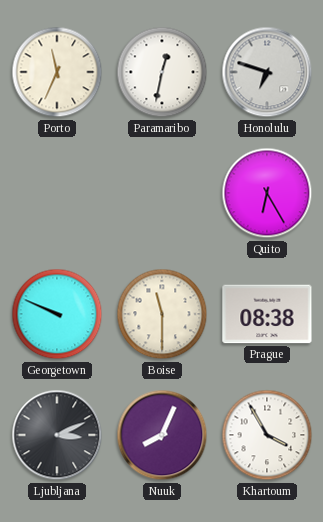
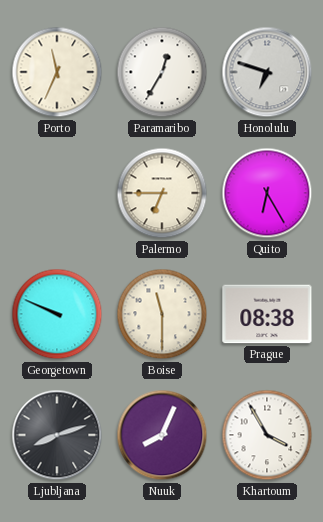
Paramaribo: 12:32 -> 12:35 (162, 72)
Palermo: none -> 6:45 (162, 193)
Ljubljana: 3:11 -> 8:12 (57, 435)
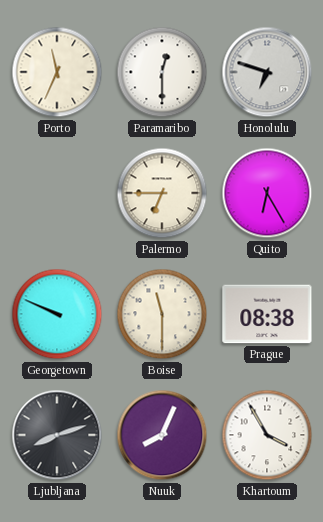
Paramaribo: 12:35 -> 12:30 (162, 72)
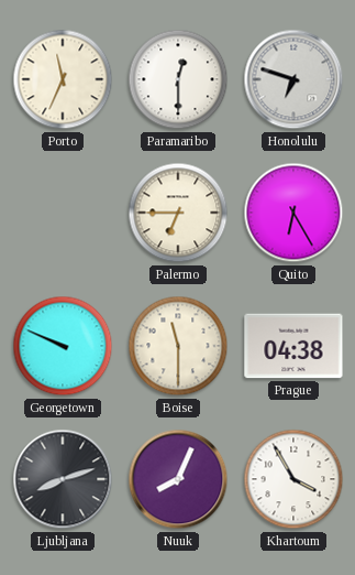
Prague: 08:38 -> 04:38 (293, 346)
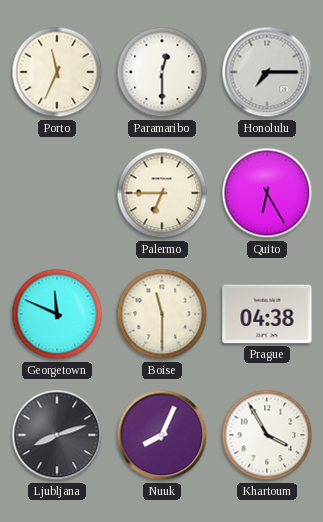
Honolulu: 6:48 -> 7:15 (267, 72)
Georgetown: 9:49 -> 11:49 (57, 314)
